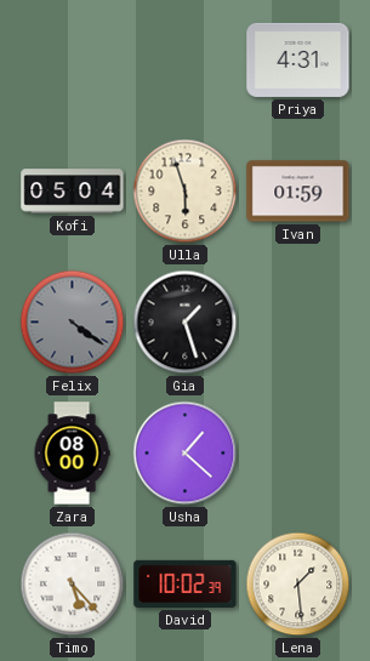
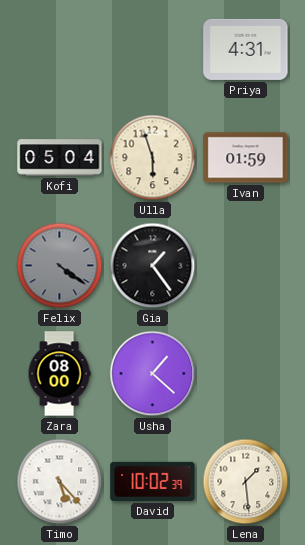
Gia: 1:27 -> 1:24 (153, 266)
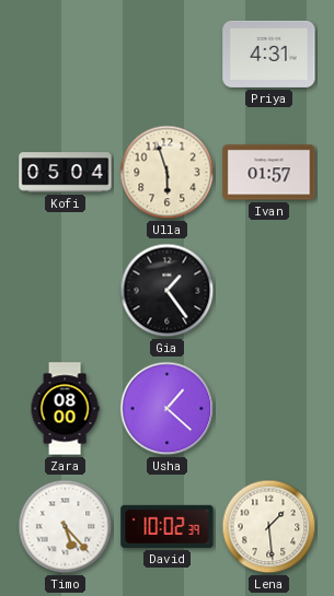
Ivan: 01:59 -> 01:57 (269, 173)
Felix: 4:21 -> none (60, 266)
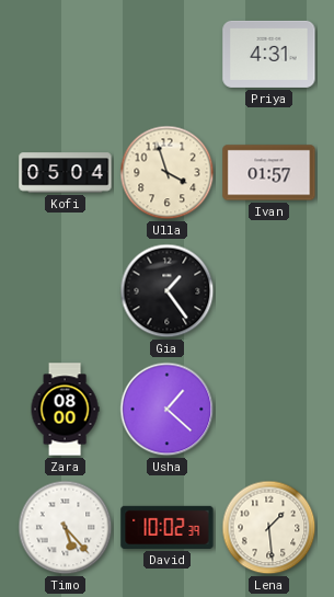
Ulla: 5:57 -> 3:57 (168, 173)
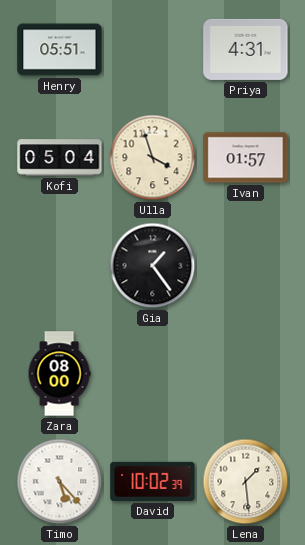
Henry: none -> 05:51 (60, 50)
Usha: 1:22 -> none (168, 410)
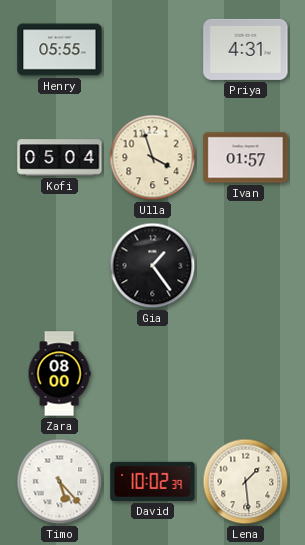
Henry: 05:51 -> 05:55 (60, 50)
